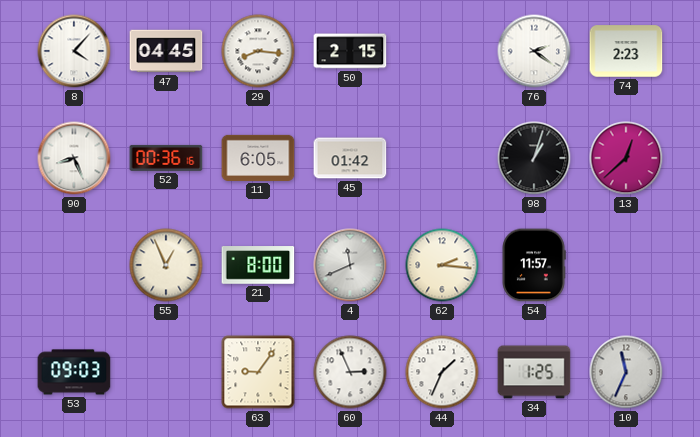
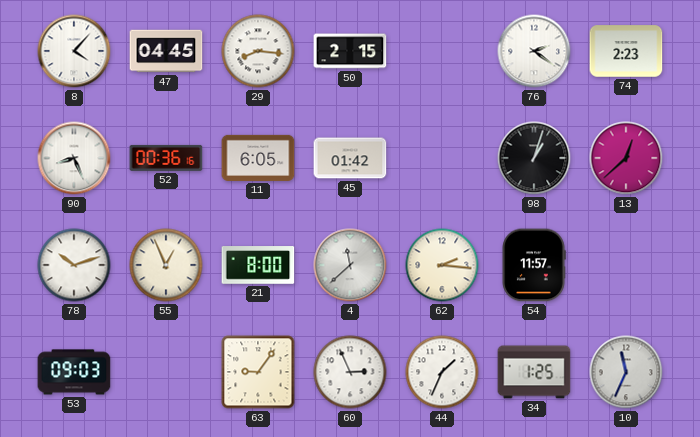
78: none -> 10:12 (74, 265)
4: 11:41 -> 11:38 (350, 265)
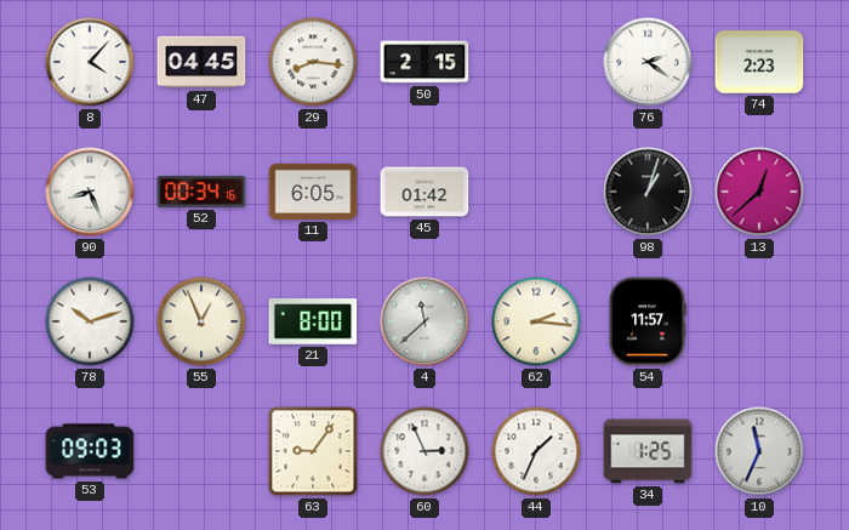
52: 00:36 -> 00:34 (201, 192)
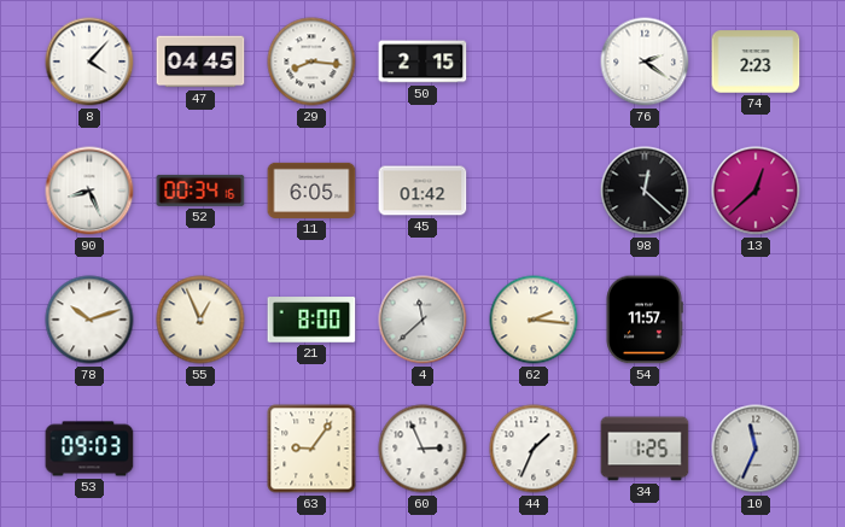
98: 1:03 -> 12:22 (645, 191)
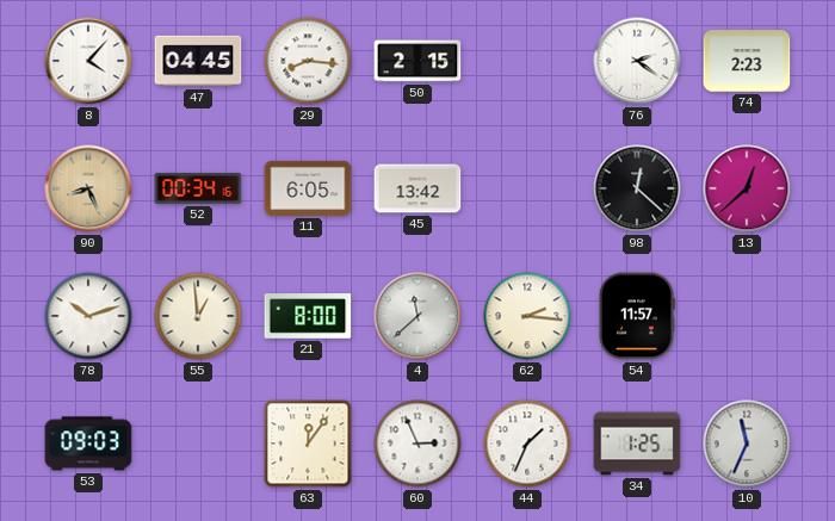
90 dial: white -> champagne (88, 188)
45: 01:42 -> 13:42 (417, 188)
55: 12:56 -> 12:59 (198, 316)
63: 9:06 -> 12:06 (308, 444)
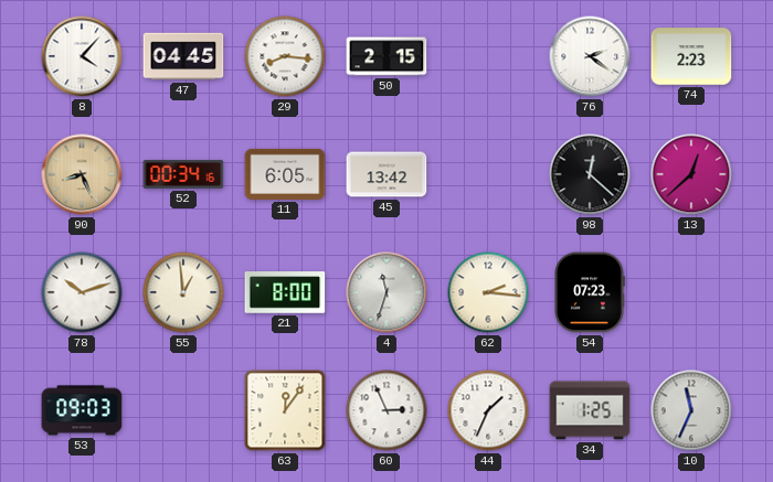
4: 11:38 -> 11:33 (386, 292)
54: 11:57 -> 07:23 (590, 292)
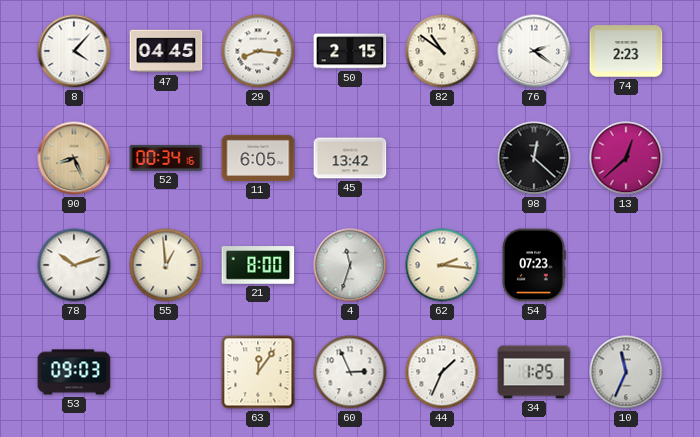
82: none -> 10:51 (442, 51)
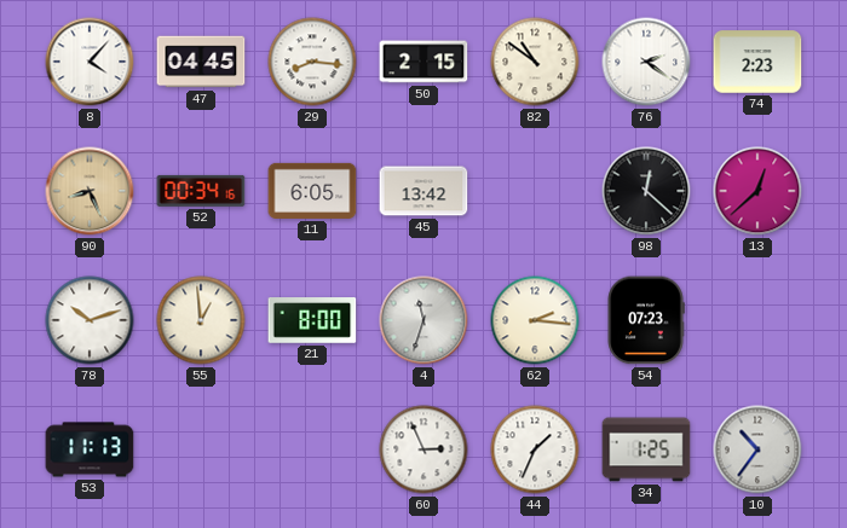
53: 09:03 -> 11:13 (90, 449)
63: 12:06 -> none (258, 372)
10: 11:34 -> 10:36 (757, 449)
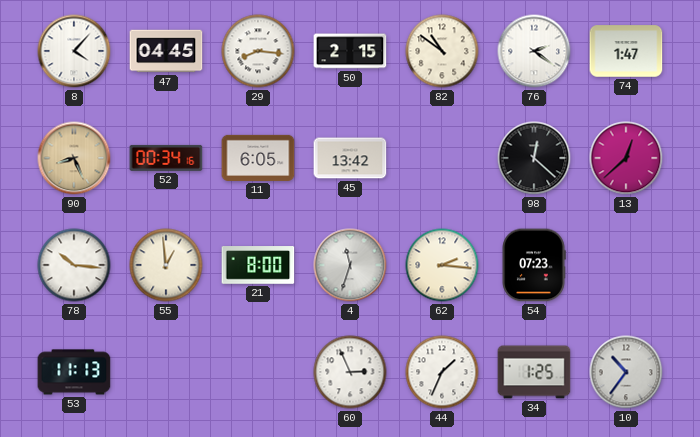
74: 2:23 -> 1:47 (626, 51)
78: 10:12 -> 10:16 (74, 265)
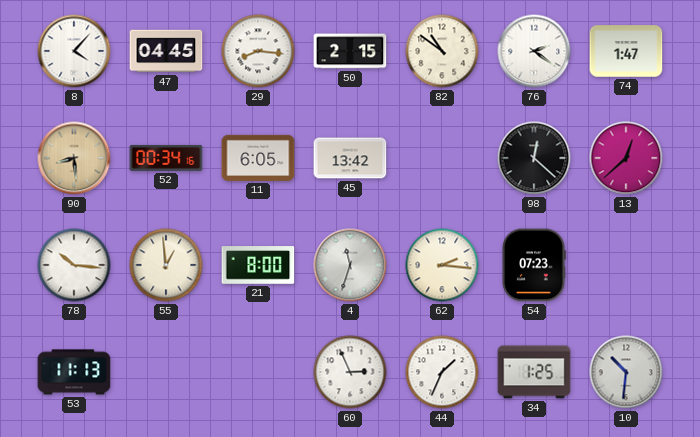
90: 8:26 -> 8:29 (74, 158)
10: 10:36 -> 10:31 (626, 372)
